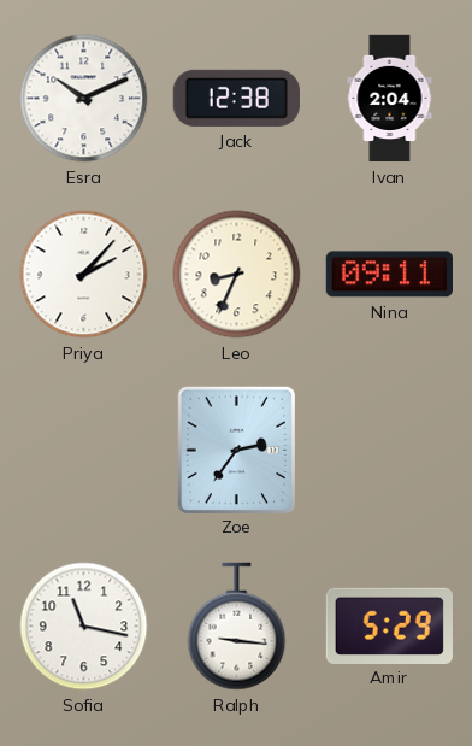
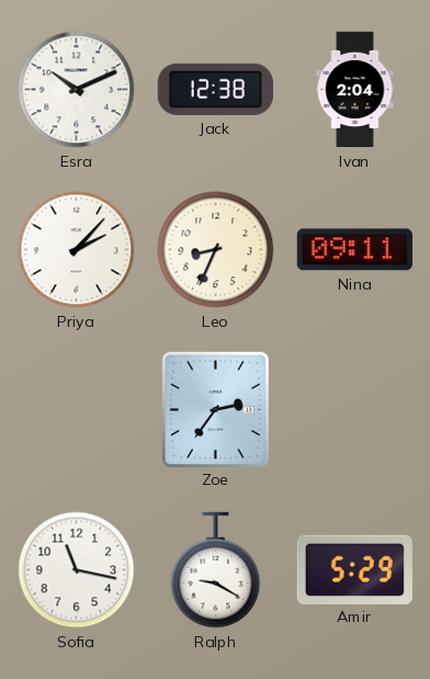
Ralph: 9:16 -> 9:20 (216, 570)
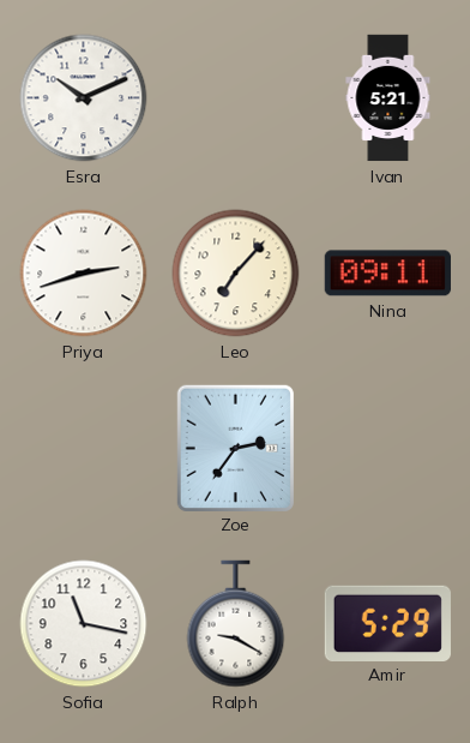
Jack: 12:38 -> none (215, 89)
Ivan: 2:04 -> 5:21 (388, 98)
Priya: 2:07 -> 2:42 (84, 274)
Leo: 8:34 -> 7:07 (236, 274)
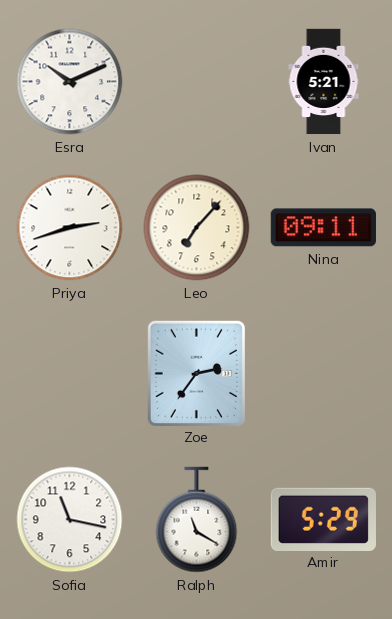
Ralph: 9:20 -> 11:20 (197, 520)
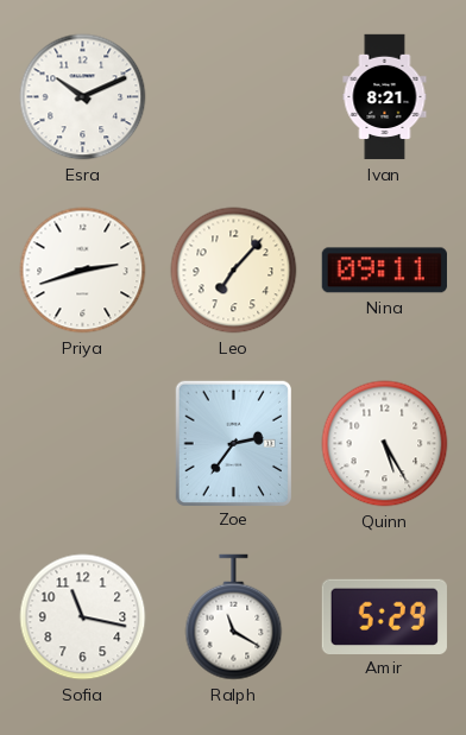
Ivan: 5:21 -> 8:21 (385, 97)
Quinn: none -> 5:25 (385, 444)
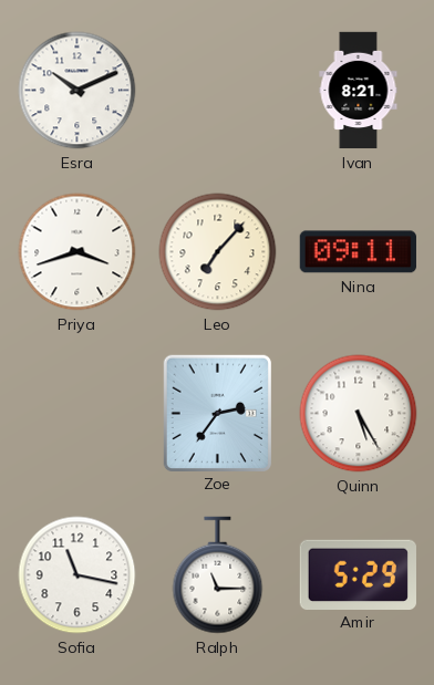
Priya: 2:42 -> 3:42 (77, 252)
Ralph: 11:20 -> 11:15 (218, 575)
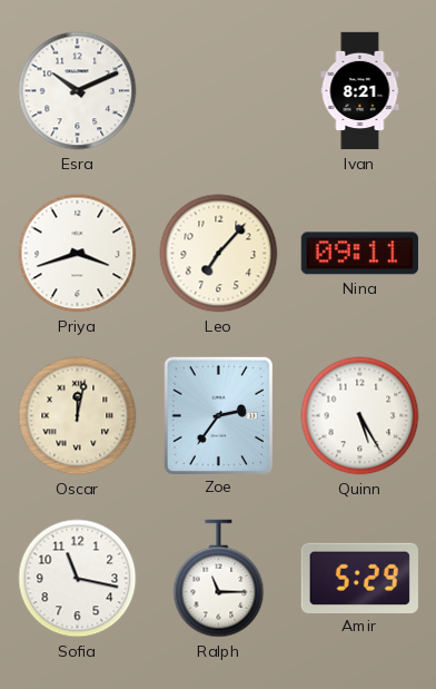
Oscar: none -> 12:02 (78, 416)
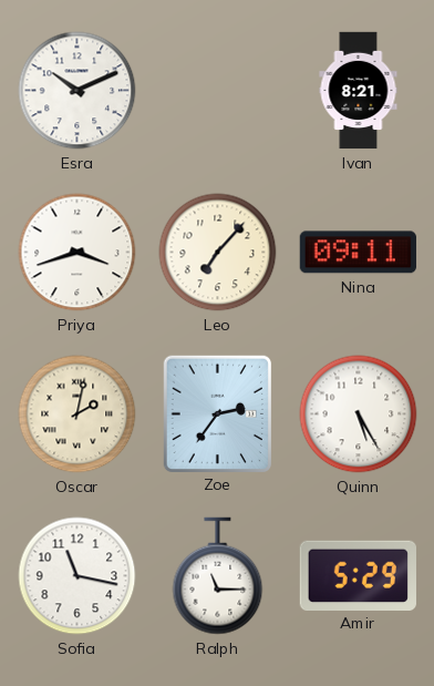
Oscar: 12:02 -> 2:02 (77, 414)
